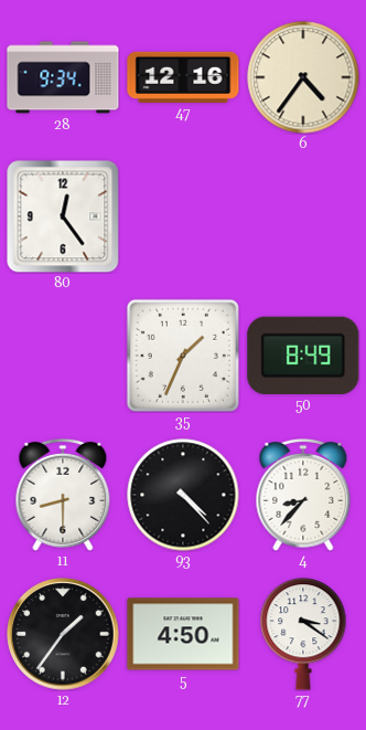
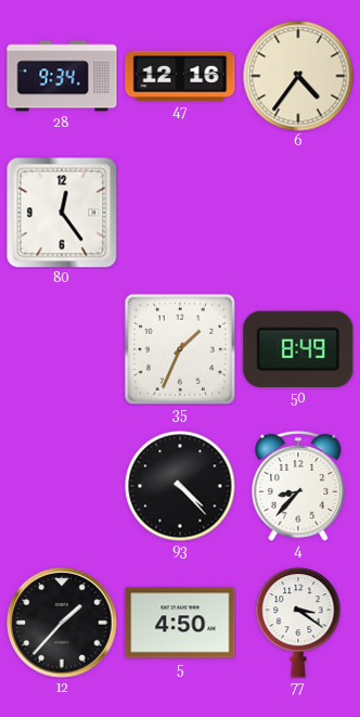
11: 8:30 -> none (63, 495)
12: 1:36 -> 1:37 (62, 623)
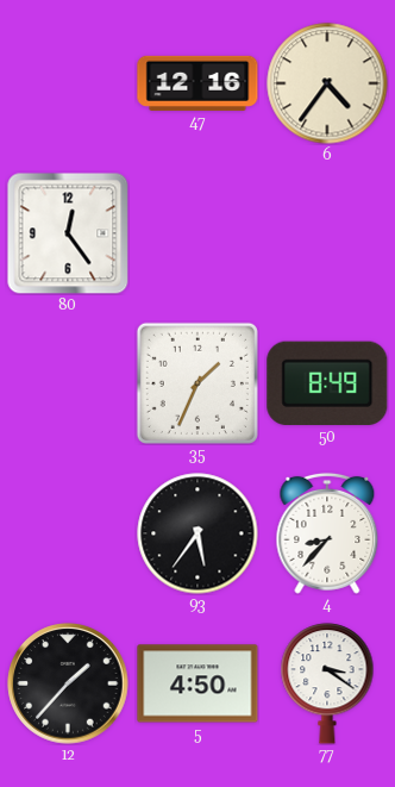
28: 9:34 -> none (62, 76)
93: 4:23 -> 5:36 (197, 533)
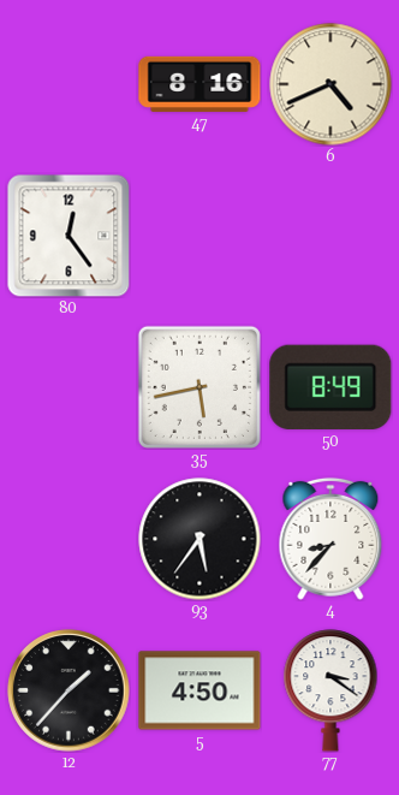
47: 12:16 -> 8:16 (199, 84)
6: 4:36 -> 4:41 (330, 84)
35: 1:34 -> 5:43 (199, 387)
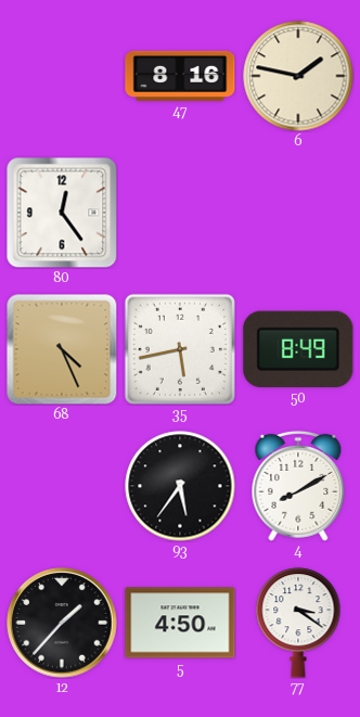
6: 4:41 -> 1:47 (298, 76)
68: none -> 4:26 (62, 349)
4: 8:37 -> 8:10 (298, 486)
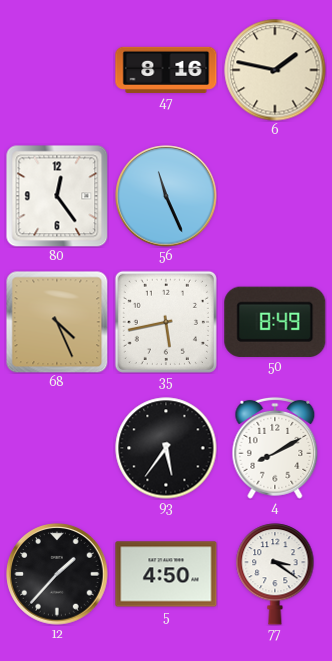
56: none -> 11:26 (166, 196)
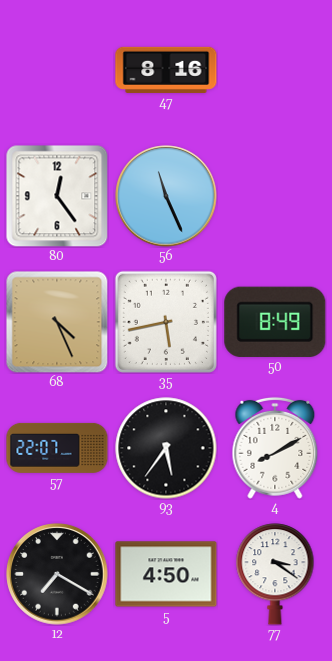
6: 1:47 -> none (275, 70)
57: none -> 22:07 (57, 448)
12: 1:37 -> 7:20 (57, 574)
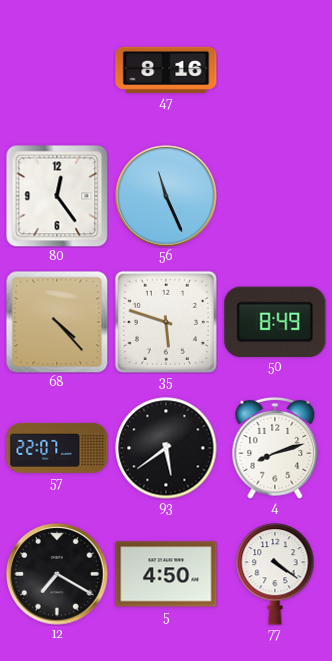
68: 4:26 -> 4:23 (57, 322)
35: 5:43 -> 5:48 (166, 322)
93: 5:36 -> 5:39 (166, 448)
4: 8:10 -> 8:12 (275, 448)
77: 3:21 -> 4:21 (275, 574)
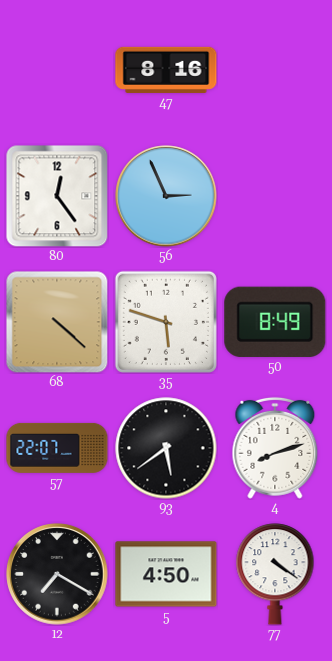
56: 11:26 -> 2:56 (166, 196)
68: 4:23 -> 4:22 (57, 322)
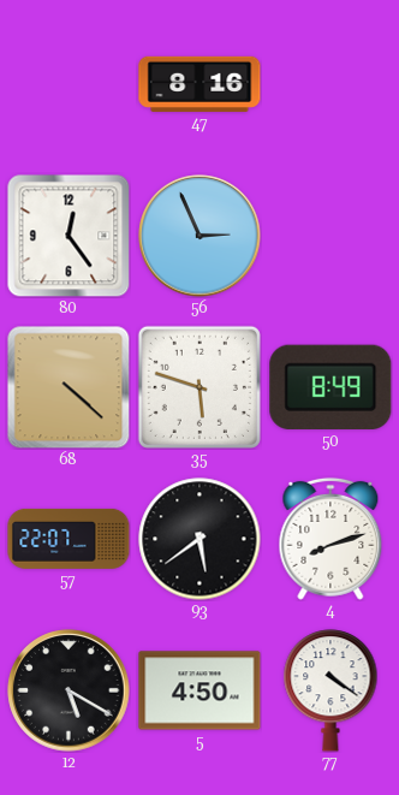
12: 7:20 -> 5:20 (69, 690)
